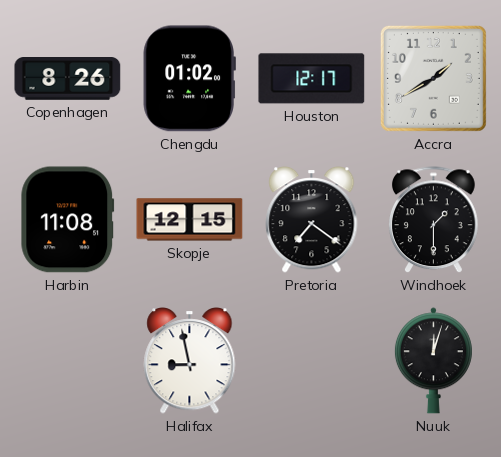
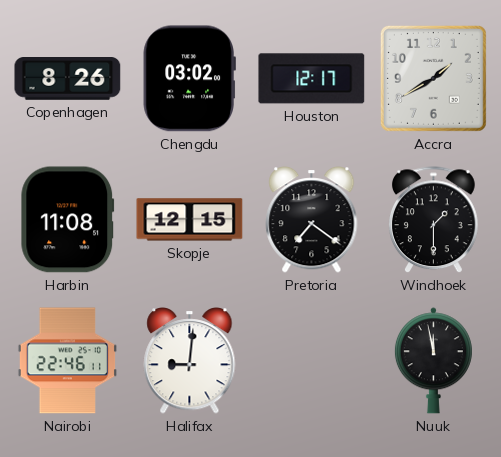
Chengdu: 01:02 -> 03:02 (189, 79)
Nairobi: none -> 22:46 (67, 361)
Halifax: 8:58 -> 9:01 (190, 361)
Nuuk: 12:03 -> 11:58 (433, 361)
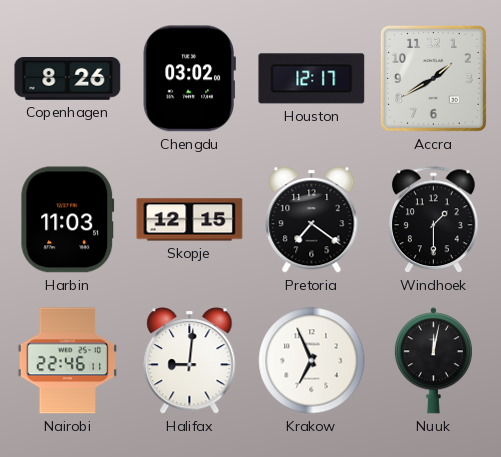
Harbin: 11:08 -> 11:03 (68, 220)
Krakow: none -> 6:56 (312, 361)
Nuuk: 11:58 -> 12:02 (433, 361)
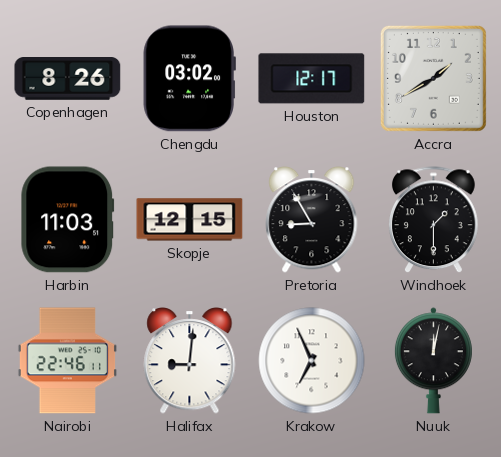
Pretoria: 7:21 -> 8:55 (312, 220)
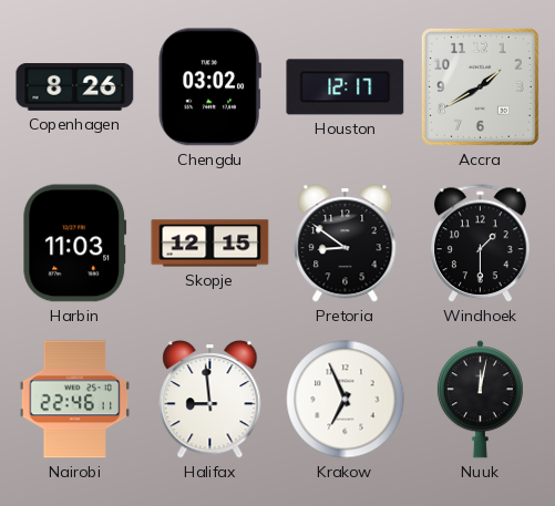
Pretoria: 8:55 -> 8:51 (346, 244)
Halifax: 9:01 -> 8:59 (210, 400)
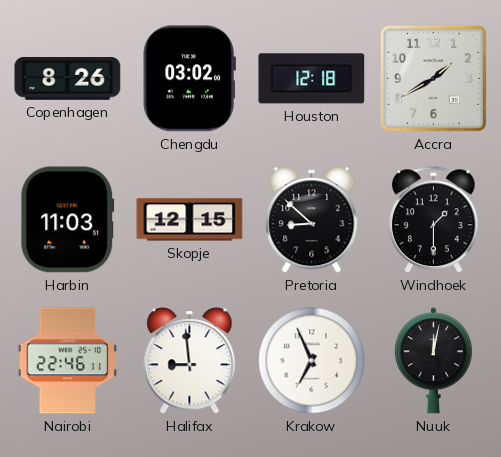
Houston: 12:17 -> 12:18 (312, 79)
Pretoria: 8:51 -> 8:52 (312, 220)
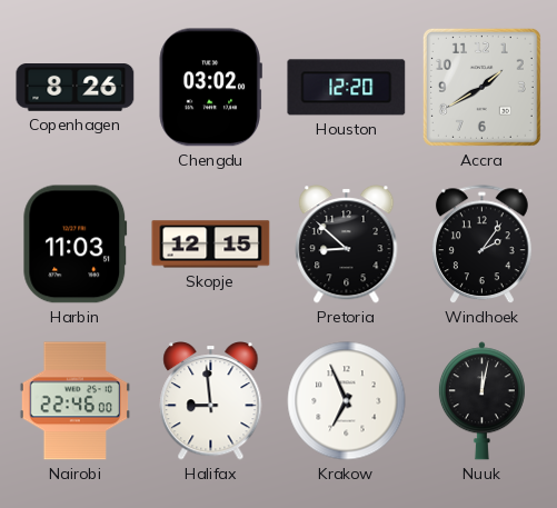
Houston: 12:18 -> 12:20 (347, 88)
Windhoek: 1:30 -> 2:06 (481, 245)
Nairobi: 22:46:11 -> 22:46:00 (74, 401)
